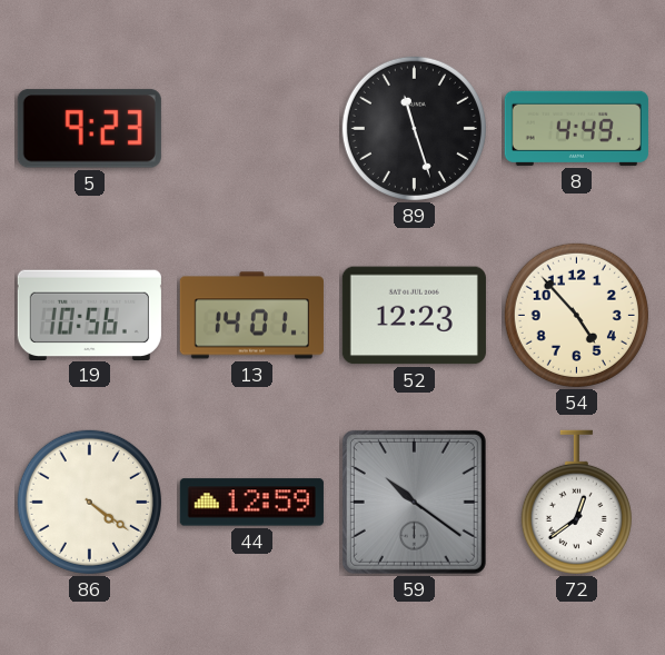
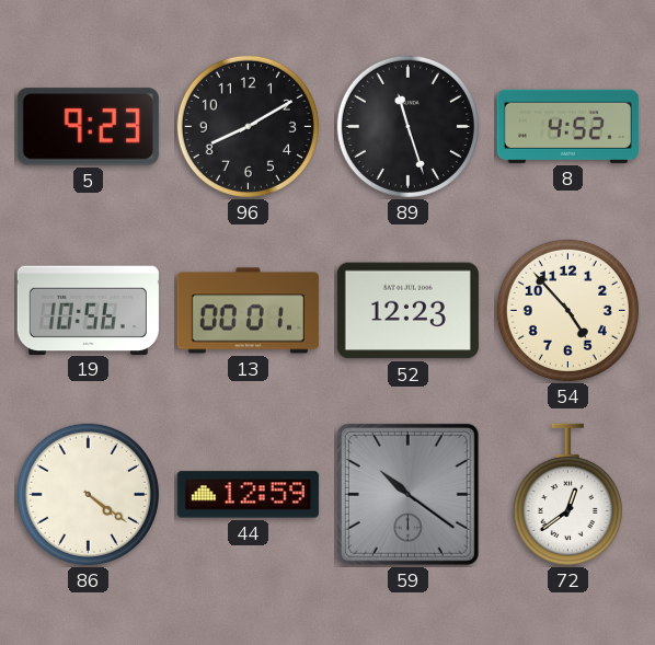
96: none -> 8:10 (248, 126)
8: 4:49 -> 4:52 (567, 126)
13: 14:01 -> 00:01 (248, 311)
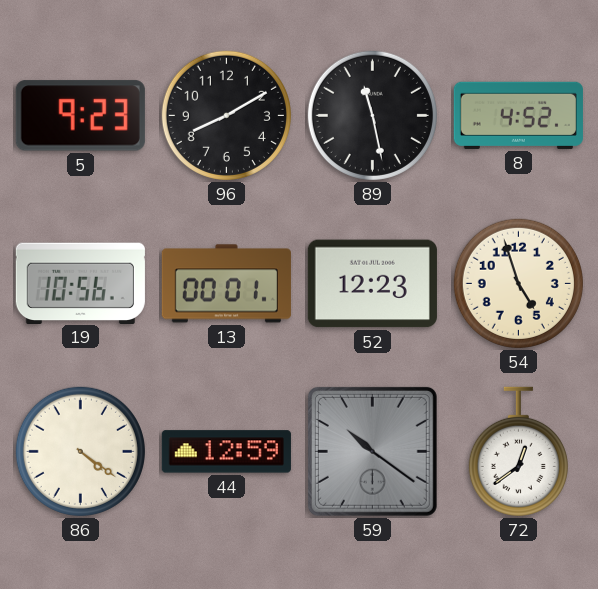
89: 11:27 -> 11:28 (372, 115)
54: 4:53 -> 4:57 (518, 283)
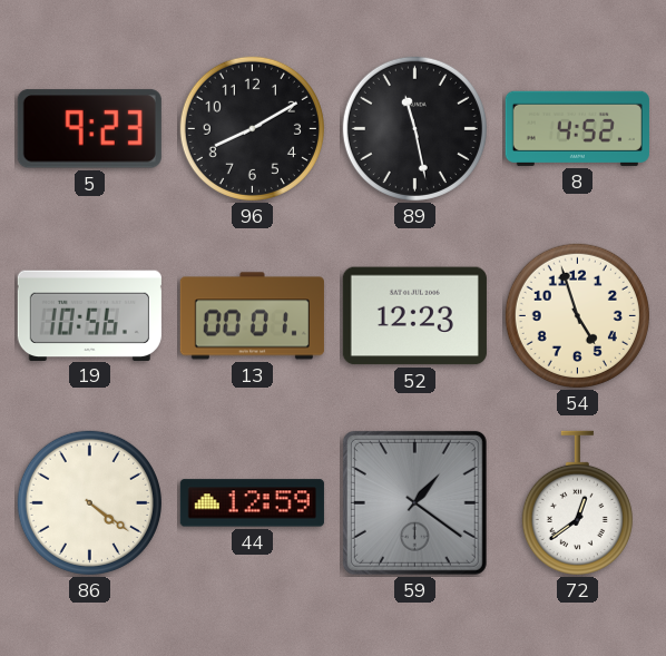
59: 10:21 -> 1:21 (414, 502)
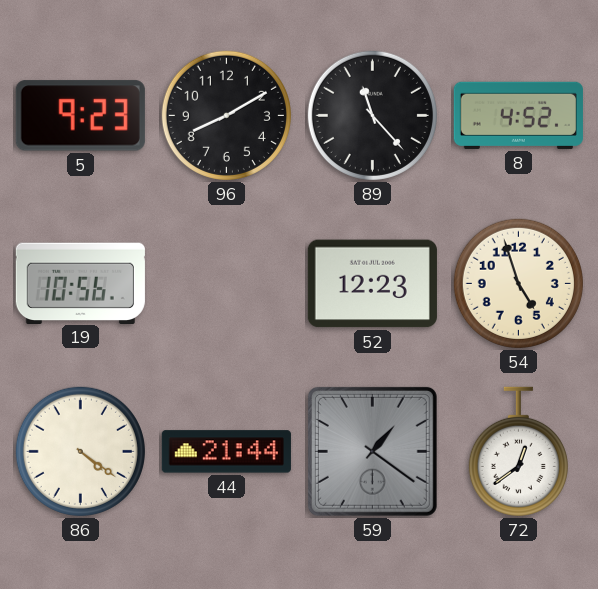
89: 11:28 -> 11:23 (372, 115)
13: 00:01 -> none (252, 316)
44: 12:59 -> 21:44 (226, 452)
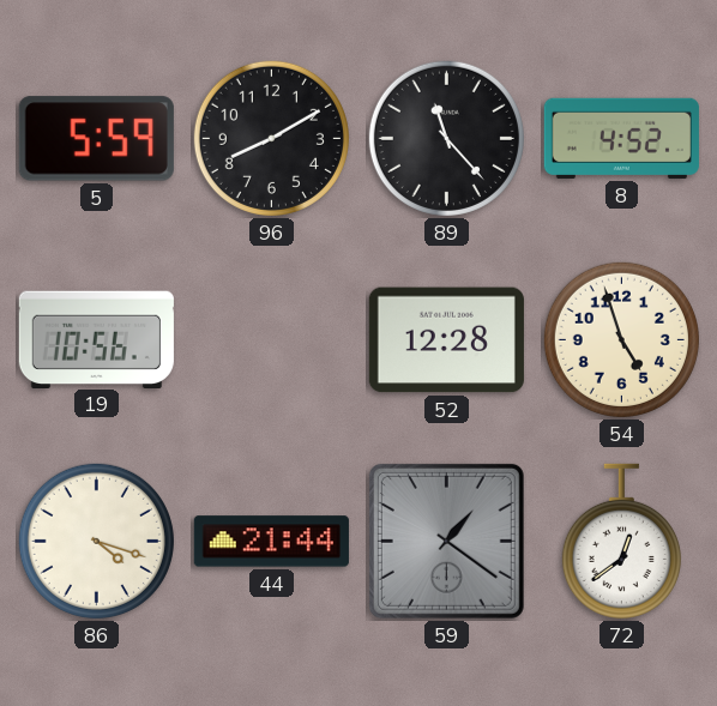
5: 9:23 -> 5:59 (96, 139)
52: 12:23 -> 12:28 (446, 340)
86: 4:21 -> 4:18 (96, 541)
